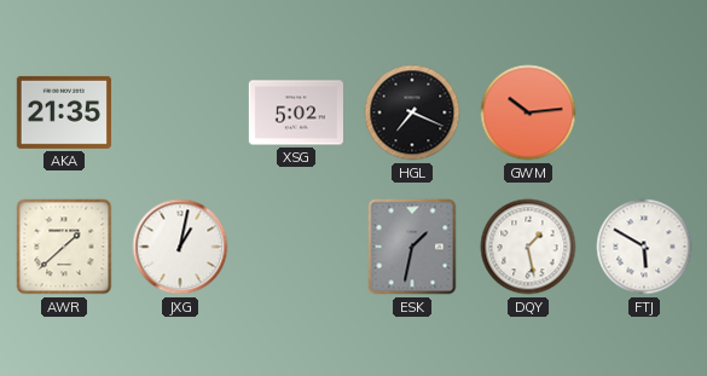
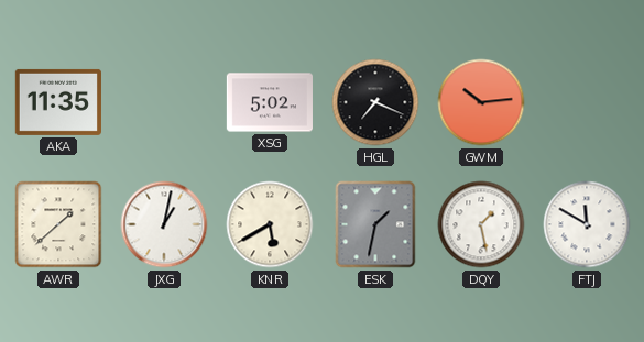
AKA: 21:35 -> 11:35 (58, 102)
KNR: none -> 5:40 (270, 224)
FTJ: 5:50 -> 11:50 (587, 224)
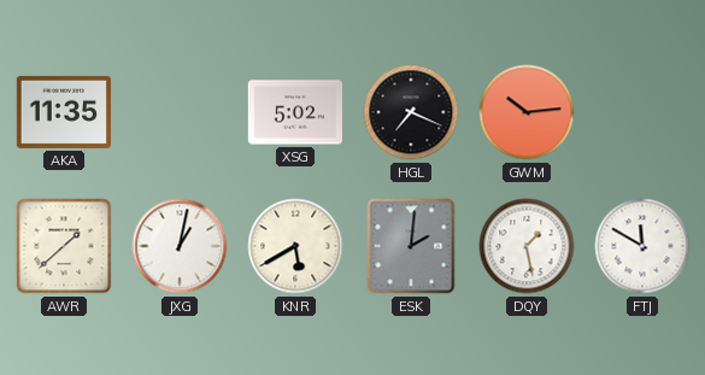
ESK: 1:32 -> 2:01 (411, 246)
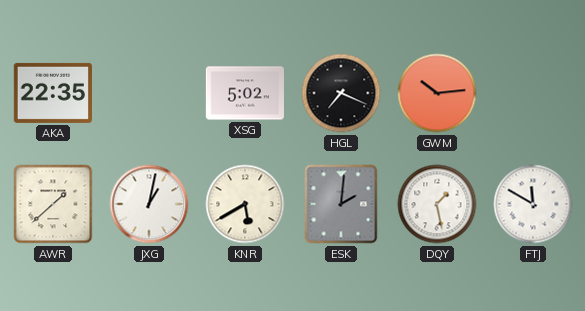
AKA: 11:35 -> 22:35 (53, 93)
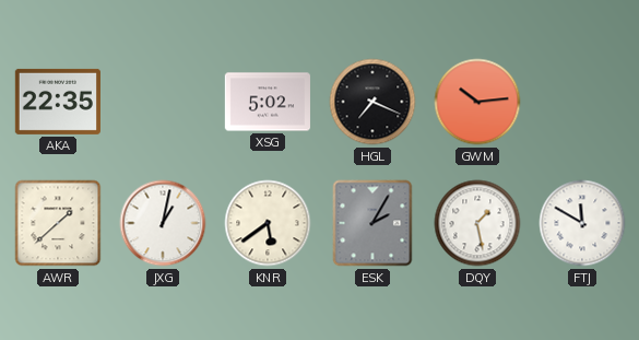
KNR: 5:40 -> 5:39 (268, 223)
ESK: 2:01 -> 2:05 (372, 223)
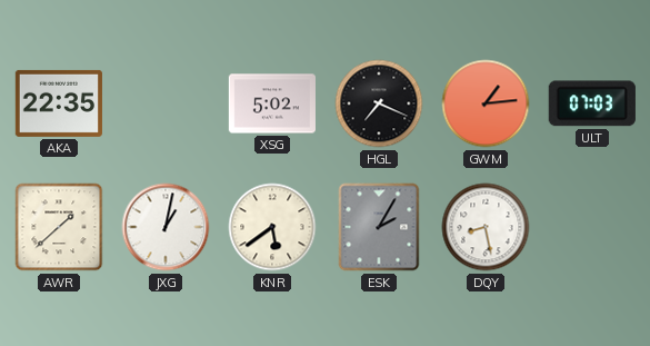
GWM: 10:14 -> 1:14 (486, 103)
ULT: none -> 07:03 (592, 103)
DQY: 1:28 -> 8:28 (486, 227)
FTJ: 11:50 -> none (582, 223)
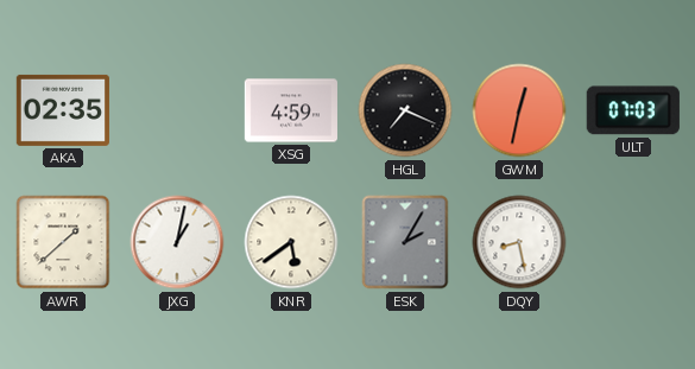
AKA: 22:35 -> 02:35 (63, 110)
XSG: 5:02 -> 4:59 (290, 110)
GWM: 1:14 -> 12:32 (519, 110)
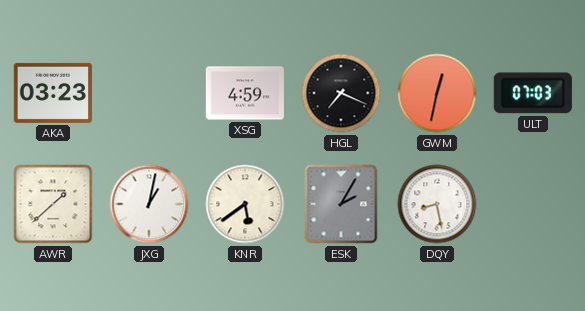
AKA: 02:35 -> 03:23 (53, 93)
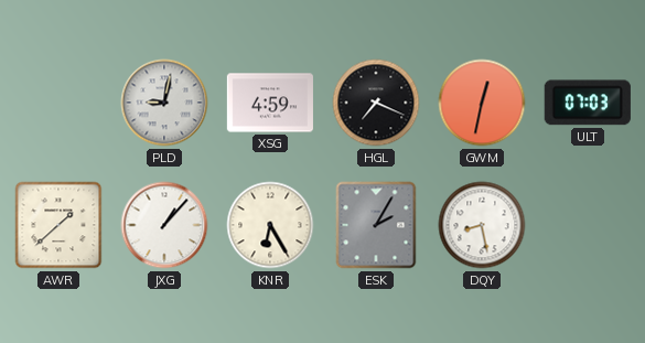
AKA: 03:23 -> none (53, 93)
PLD: none -> 9:02 (164, 103)
JXG: 1:02 -> 1:07 (164, 225)
KNR: 5:39 -> 6:25 (270, 225)
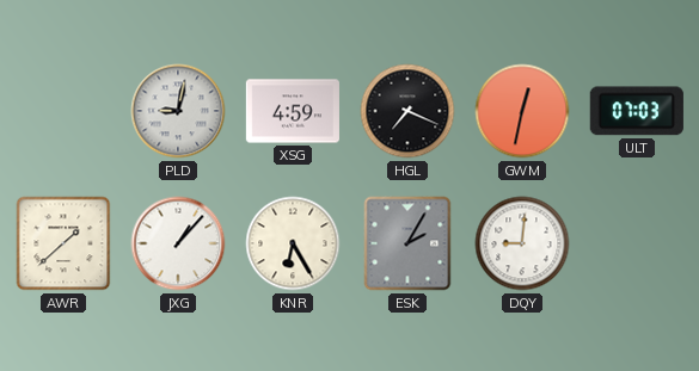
DQY: 8:28 -> 9:01 (522, 243)
